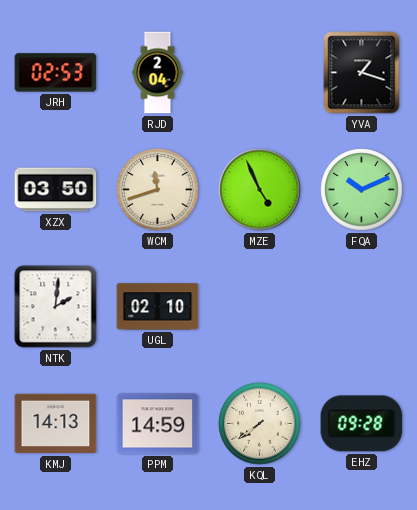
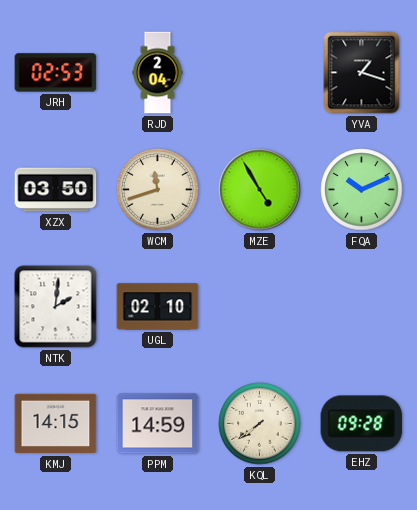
MZE: 4:56 -> 4:55 (260, 190)
KMJ: 14:13 -> 14:15 (56, 424)
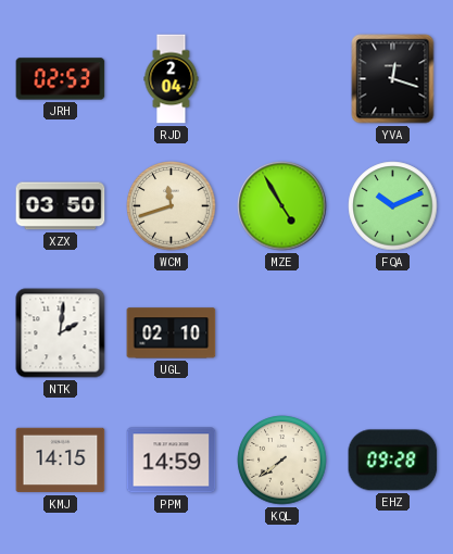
YVA: 1:18 -> 12:18 (393, 79)
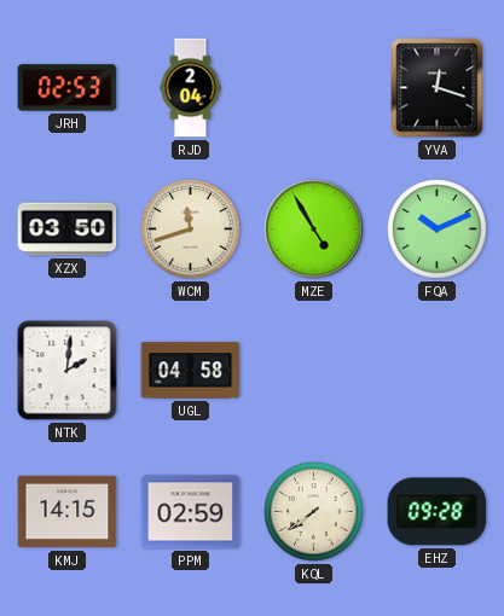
UGL: 02:10 -> 04:58 (191, 371)
PPM: 14:59 -> 02:59 (191, 512)
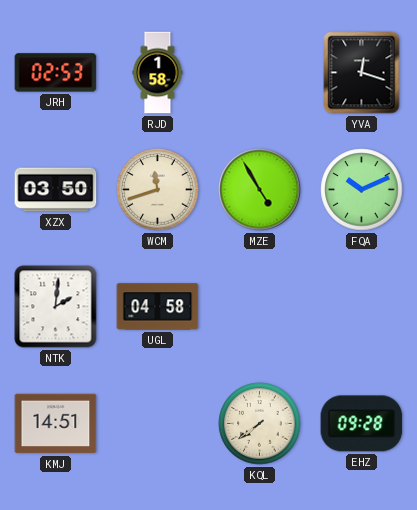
RJD: 2:04 -> 1:58 (158, 73)
KMJ: 14:15 -> 14:51 (56, 424)
PPM: 02:59 -> none (191, 512)
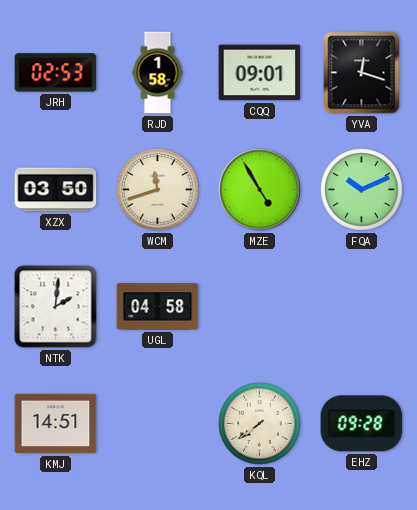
CQQ: none -> 09:01 (260, 73)
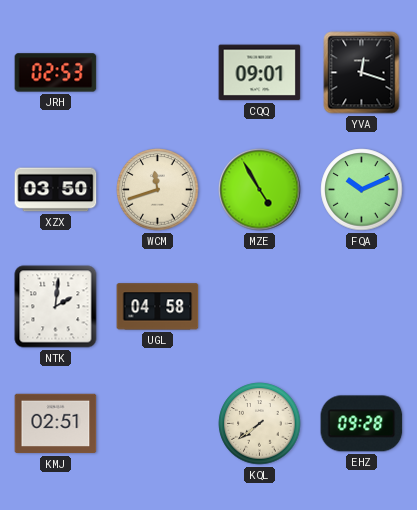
RJD: 1:58 -> none (158, 73)
KMJ: 14:51 -> 02:51 (56, 424)
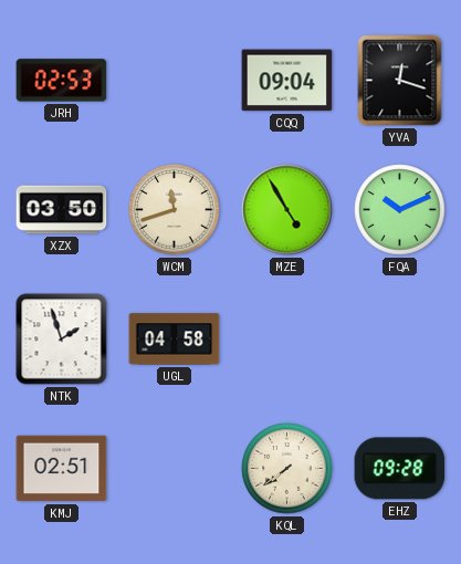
CQQ: 09:01 -> 09:04 (287, 81)
NTK: 2:01 -> 1:57 (62, 340)
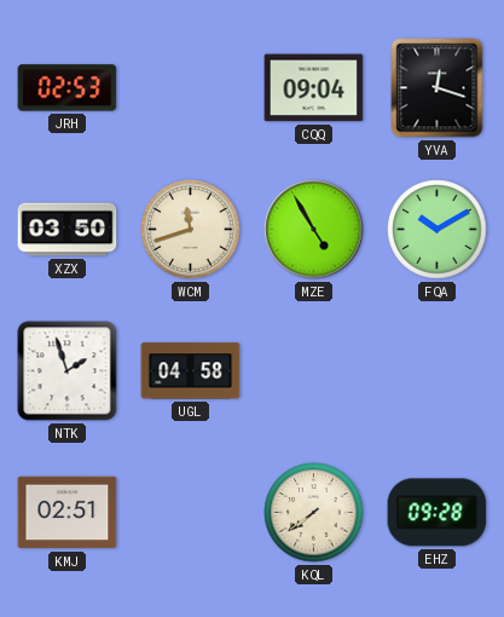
FQA: 10:11 -> 10:10 (438, 230)
